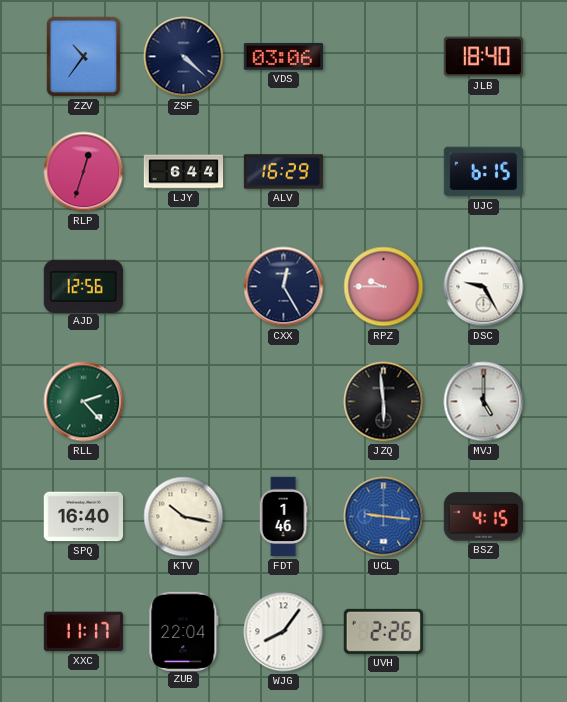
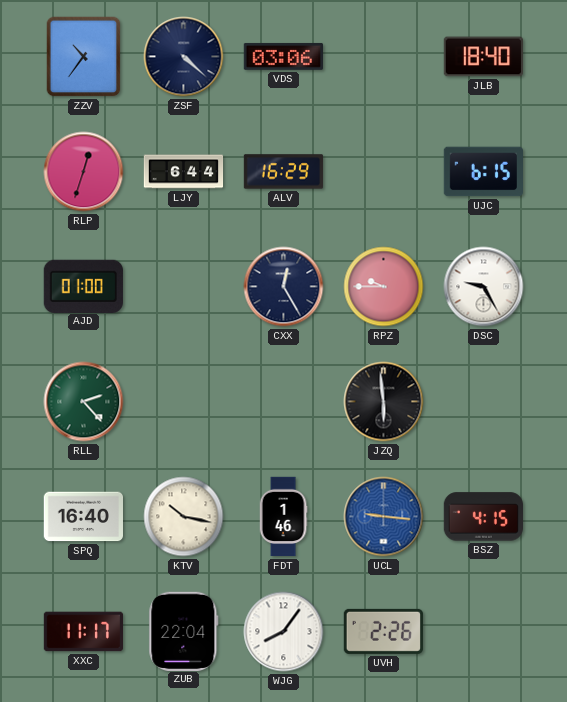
AJD: 12:56 -> 01:00 (83, 286)
MVJ: 5:00 -> none (484, 402)
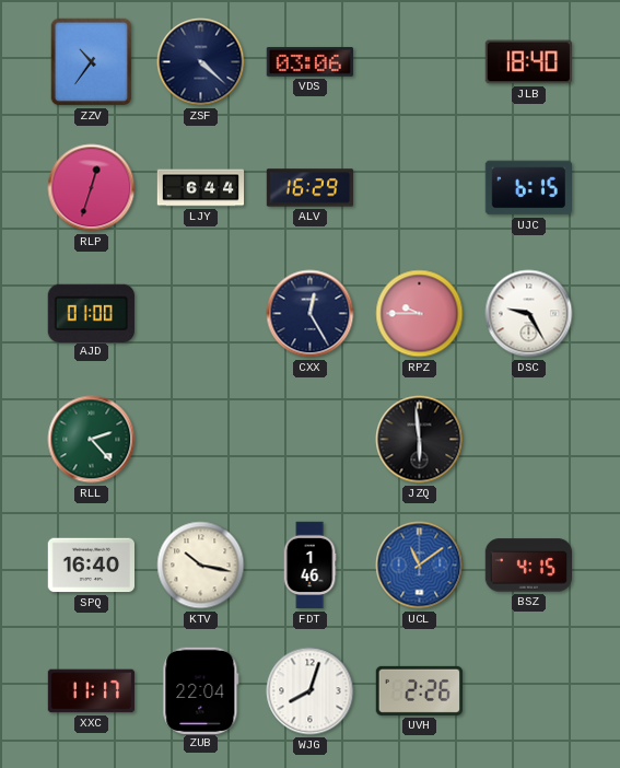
UCL: 9:16 -> 11:09 (420, 566)
WJG: 8:06 -> 8:03 (311, 691)
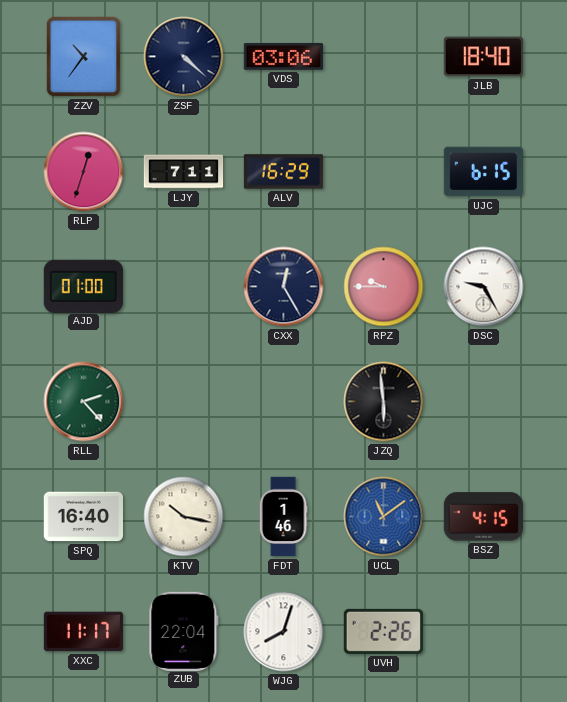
LJY: 6:44 -> 7:11 (184, 172)
